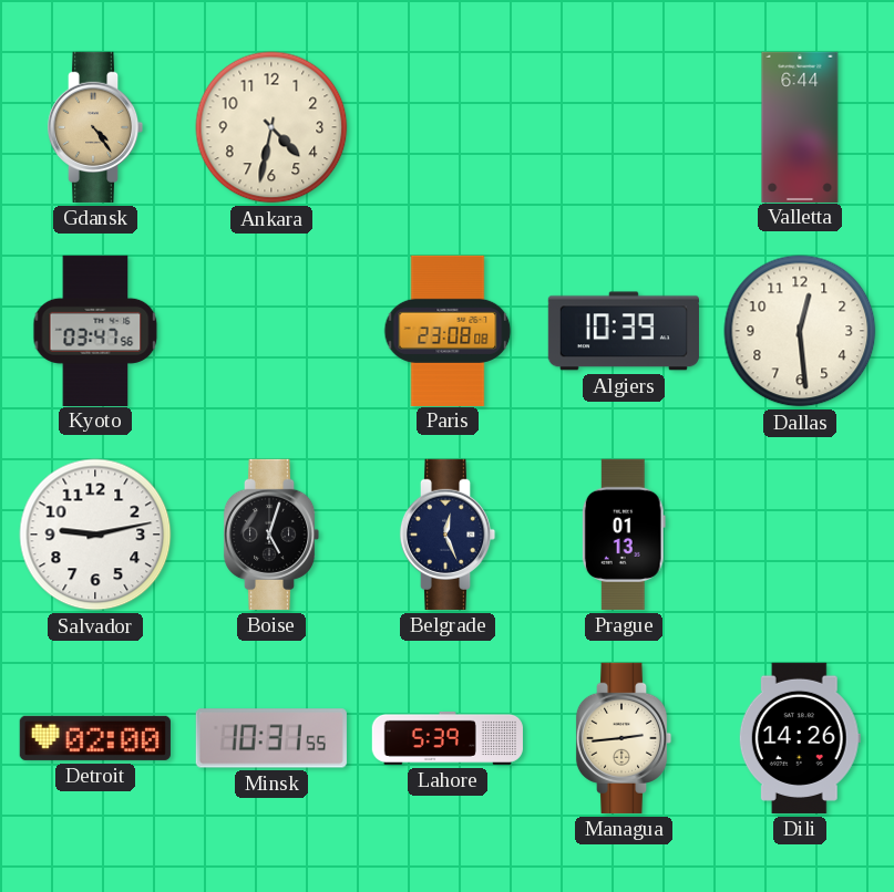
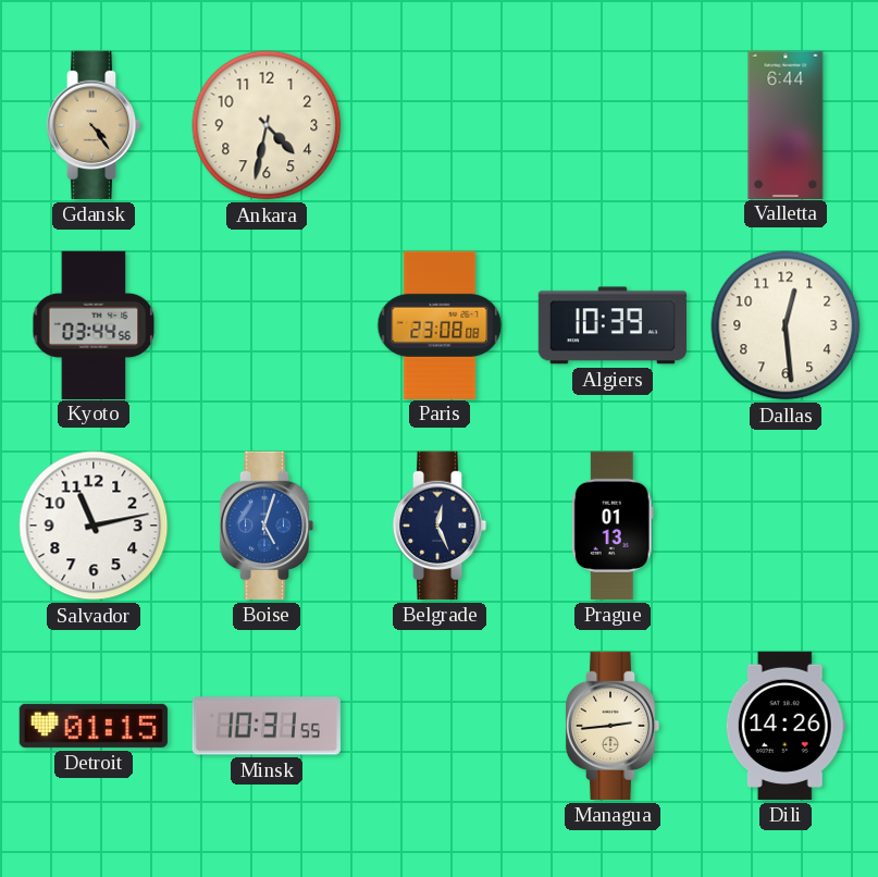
Kyoto: 03:47 -> 03:44 (94, 324)
Salvador: 9:13 -> 11:13 (94, 526)
Boise dial: black -> blue (267, 526)
Detroit: 02:00 -> 01:15 (94, 726)
Lahore: 5:39 -> none (448, 738)
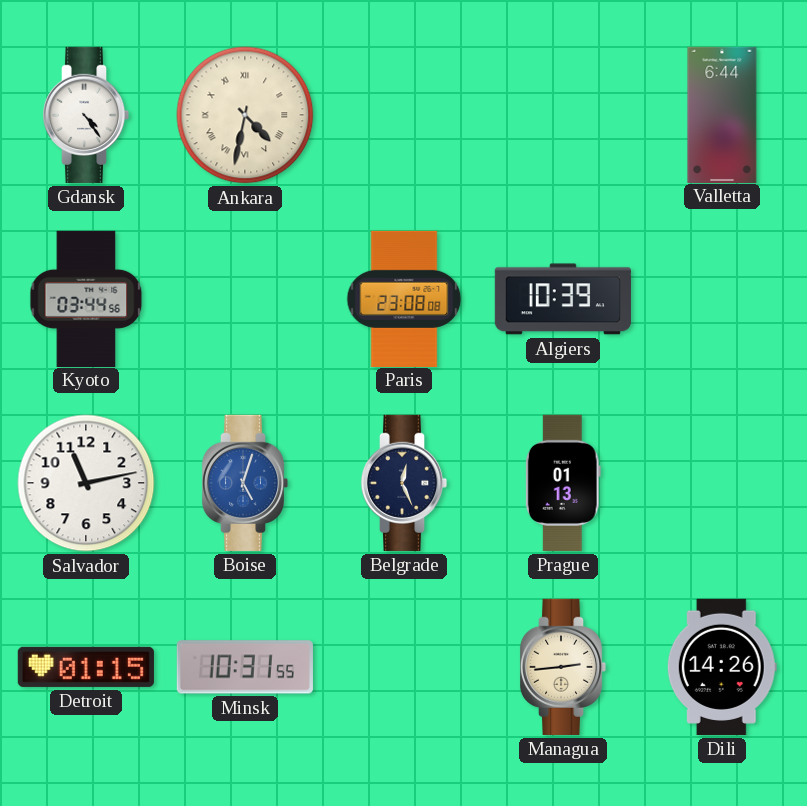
Gdansk dial: champagne -> white (86, 115)
Ankara numerals: Arabic -> Roman (245, 115)
Dallas: 12:29 -> none (786, 325)
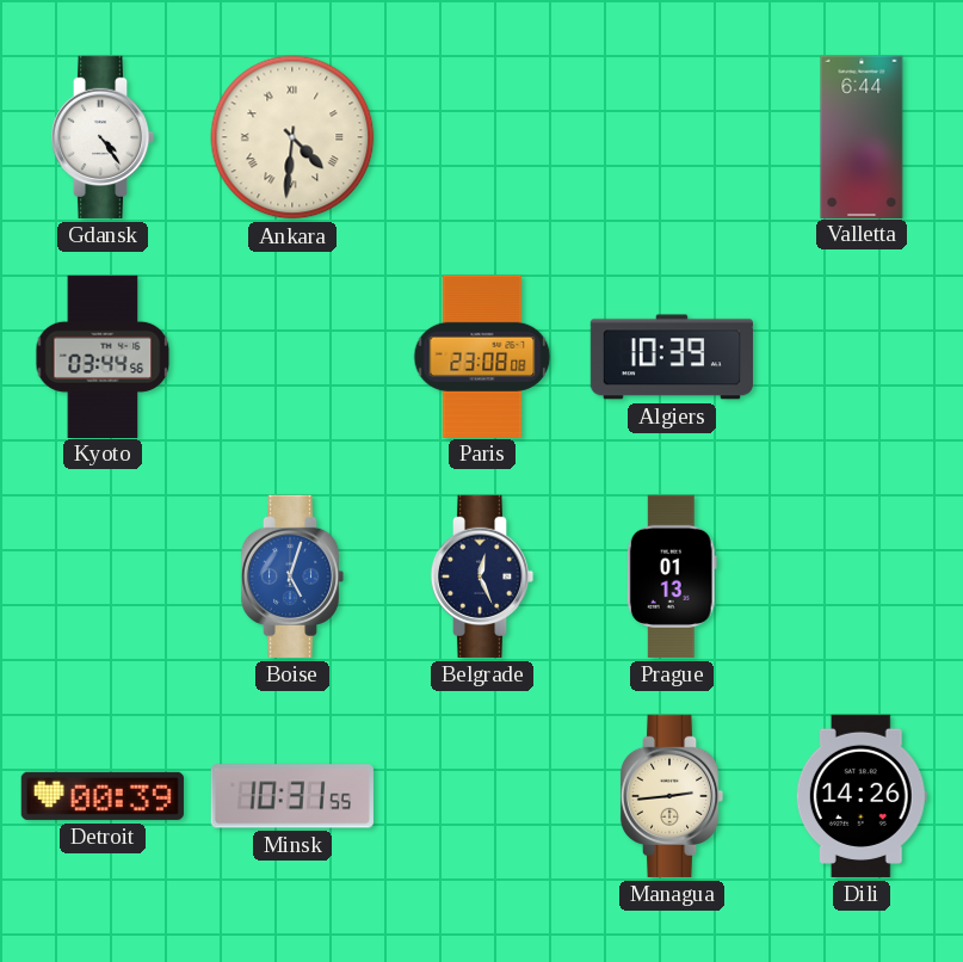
Ankara: 4:32 -> 4:31 (292, 137)
Salvador: 11:13 -> none (86, 483)
Detroit: 01:15 -> 00:39 (103, 796)
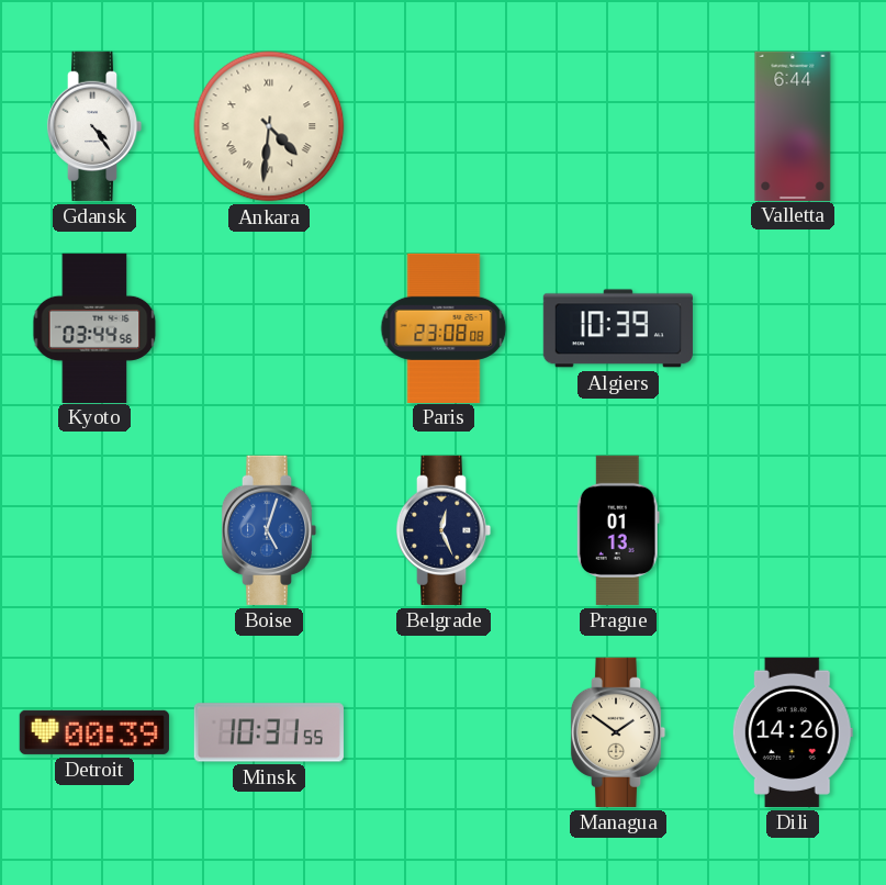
Managua: 2:44 -> 1:51 (618, 732)
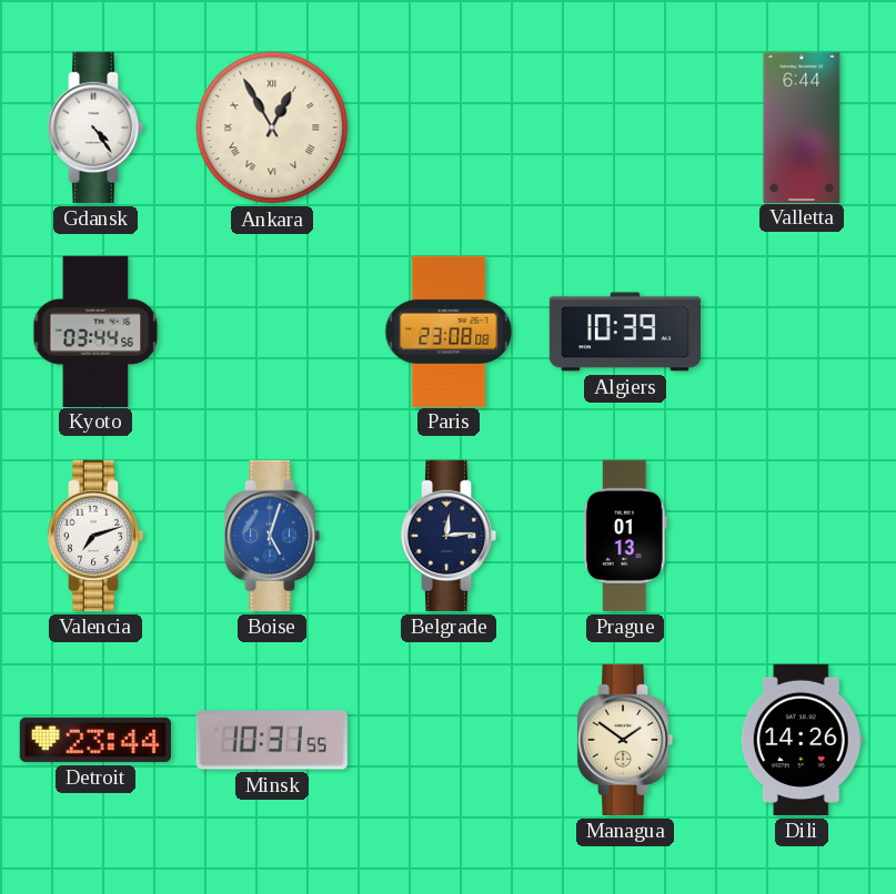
Ankara: 4:31 -> 12:55 (272, 128)
Valencia: none -> 7:12 (95, 536)
Belgrade: 12:26 -> 12:14 (449, 536)
Detroit: 00:39 -> 23:44 (95, 740)
